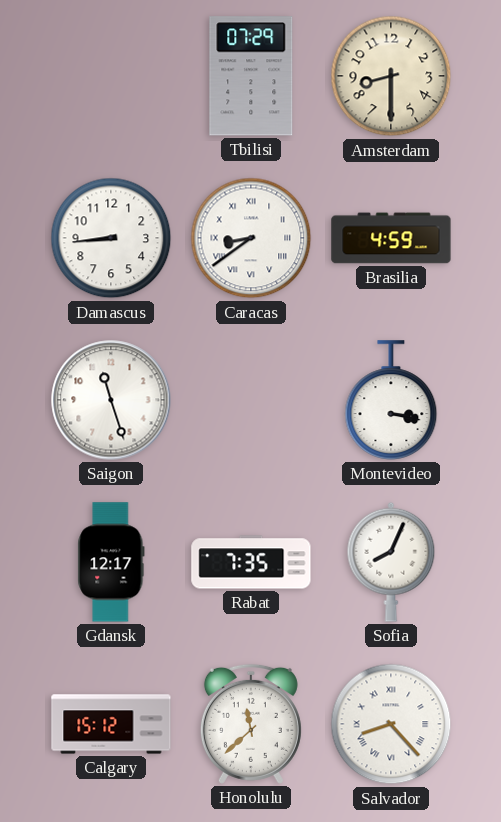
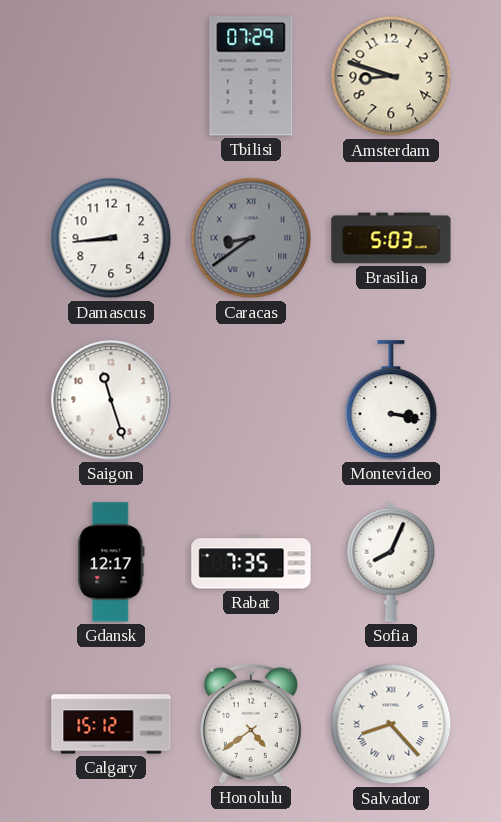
Amsterdam: 8:30 -> 8:48 (391, 76)
Caracas dial: white -> grey (251, 238)
Brasilia: 4:59 -> 5:03 (391, 238)
Honolulu: 11:38 -> 4:39 (251, 724)
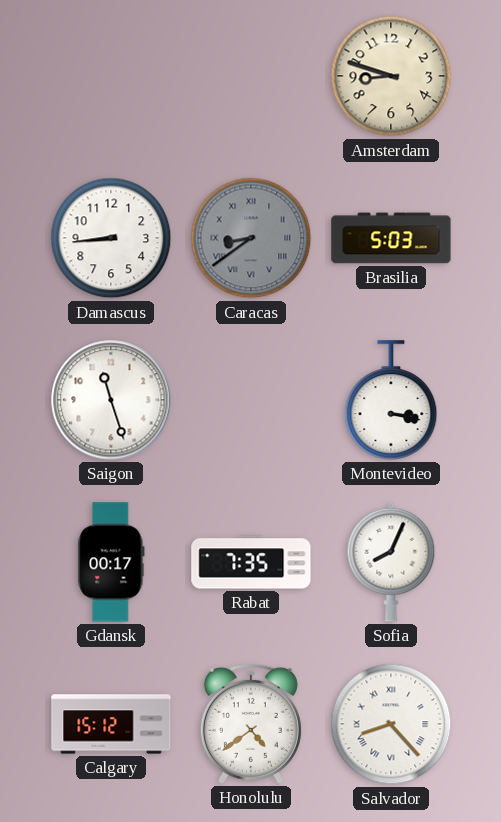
Tbilisi: 07:29 -> none (251, 76)
Gdansk: 12:17 -> 00:17 (111, 562)
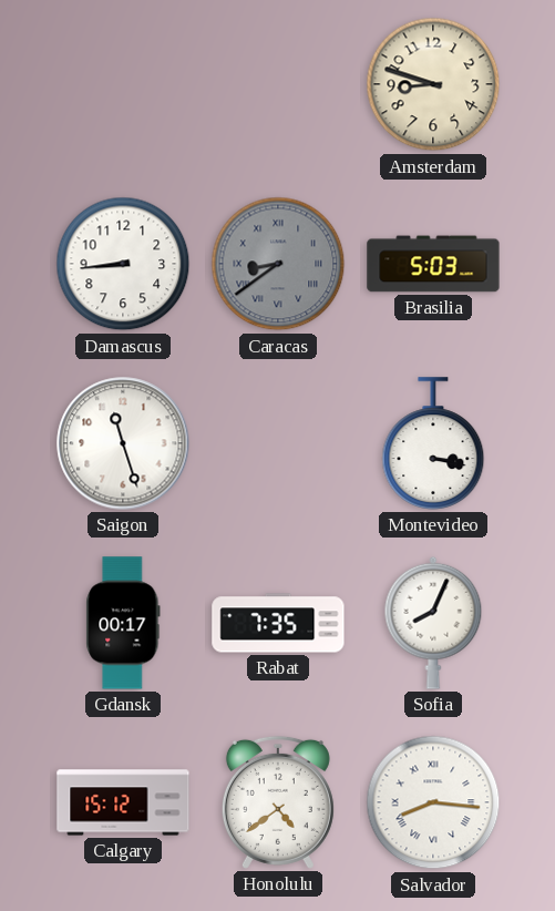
Salvador: 8:23 -> 8:16 (433, 802)
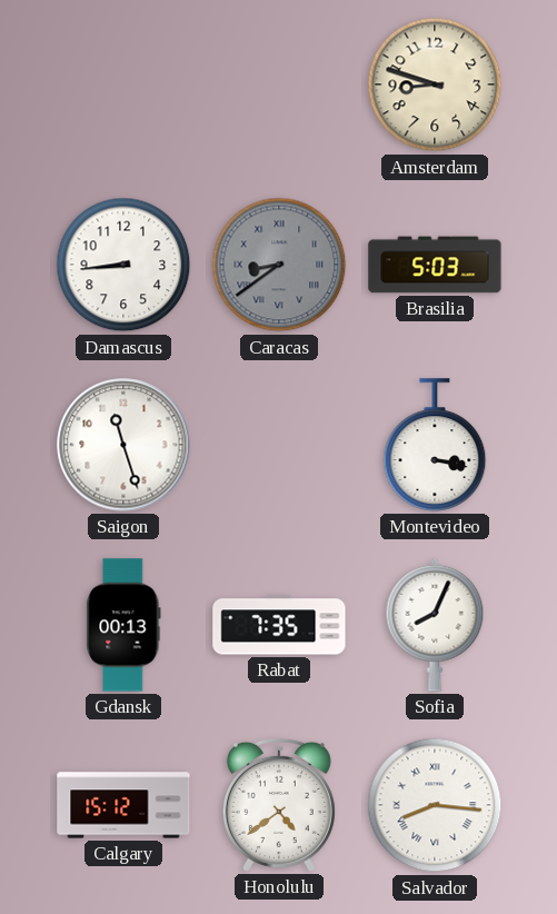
Gdansk: 00:17 -> 00:13 (123, 625)
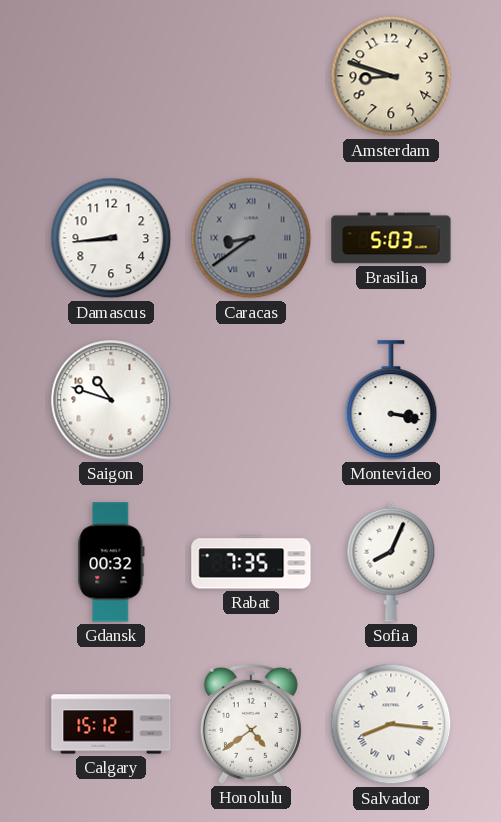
Saigon: 11:27 -> 10:48 (111, 400)
Gdansk: 00:13 -> 00:32 (111, 562)
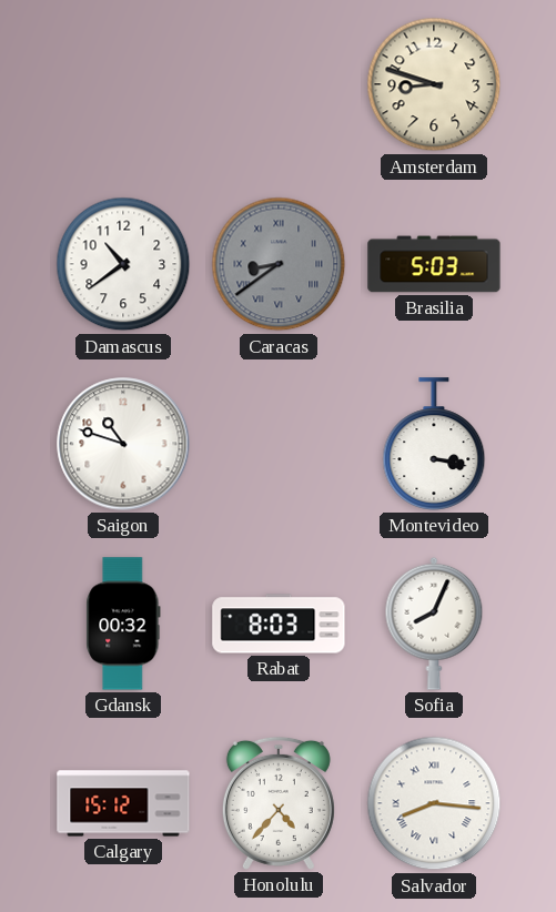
Damascus: 8:44 -> 10:39 (123, 264)
Rabat: 7:35 -> 8:03 (279, 624)
Honolulu: 4:39 -> 4:37 (279, 803)
